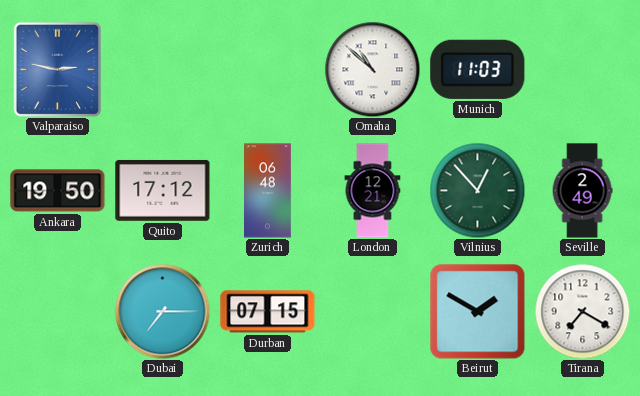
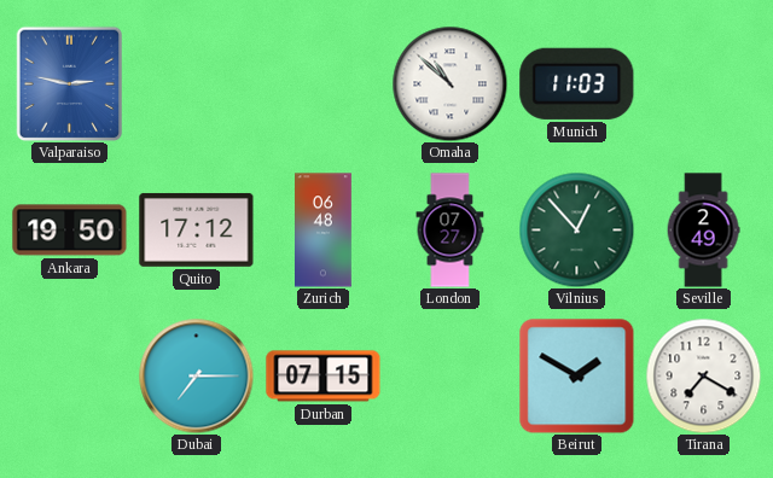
London: 12:21 -> 07:27 (451, 231)
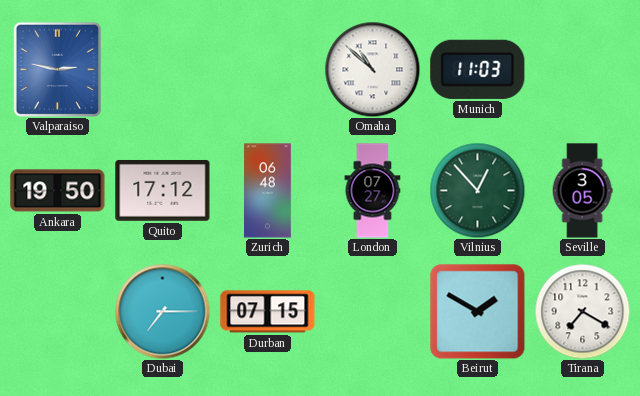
Seville: 2:49 -> 3:05 (582, 191)
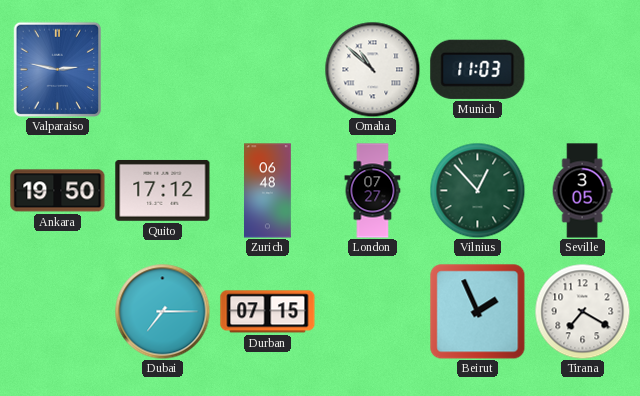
Beirut: 1:50 -> 1:56 (478, 312)
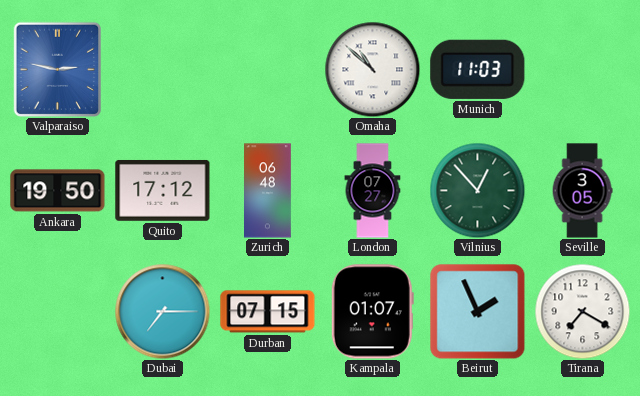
Kampala: none -> 01:07 (372, 312)
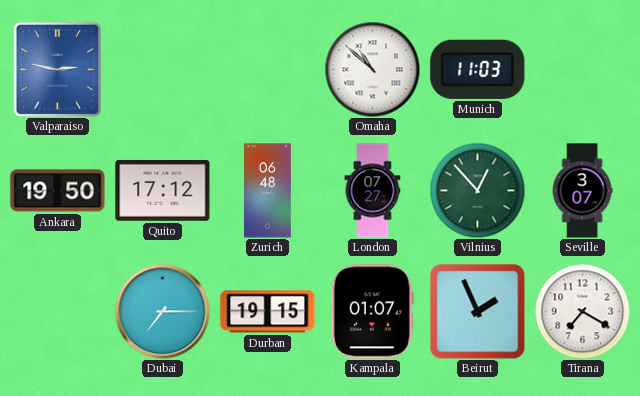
Seville: 3:05 -> 3:07 (582, 191)
Durban: 07:15 -> 19:15 (268, 312)
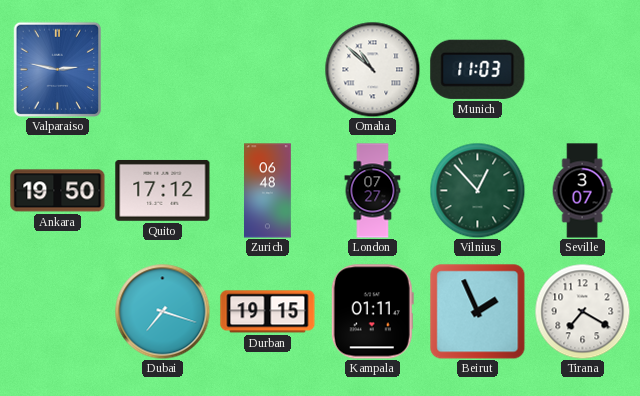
Dubai: 7:15 -> 7:18 (162, 311)
Kampala: 01:07 -> 01:11 (372, 312)
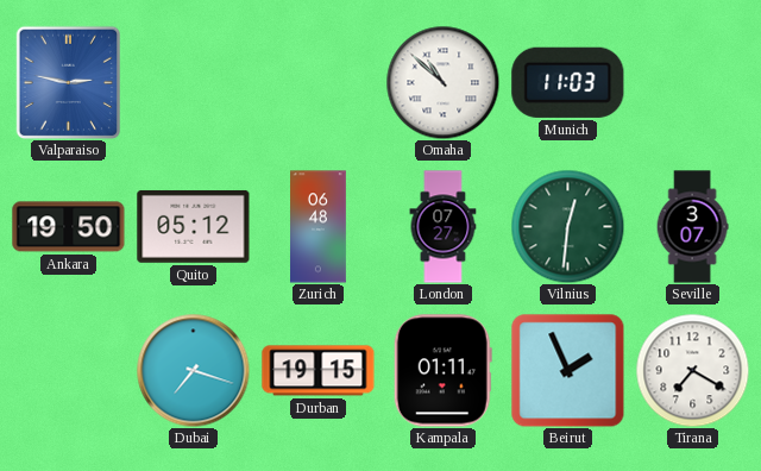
Quito: 17:12 -> 05:12 (194, 226)
Vilnius: 12:53 -> 12:31 (567, 226)
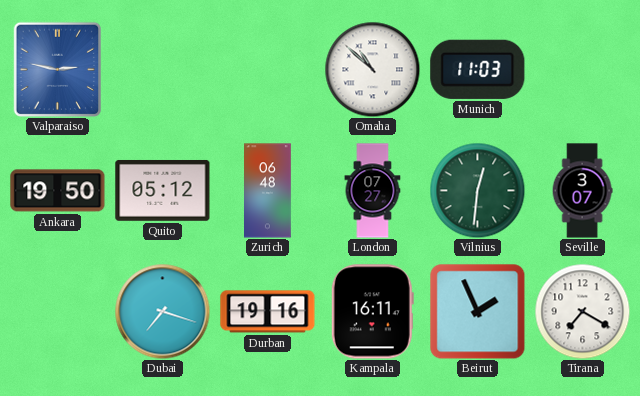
Durban: 19:15 -> 19:16 (268, 312)
Kampala: 01:11 -> 16:11 (372, 312)
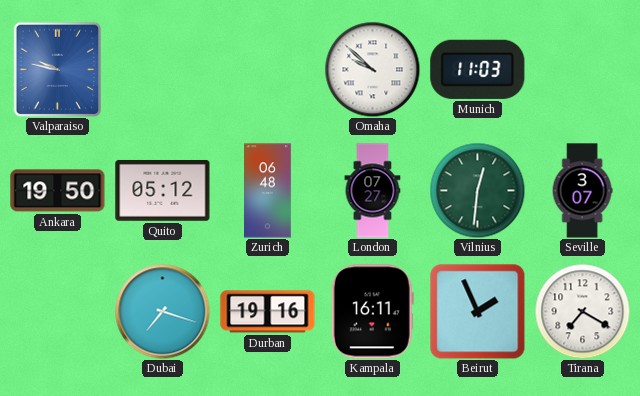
Valparaiso: 2:47 -> 9:47 (58, 69)
Omaha: 10:52 -> 9:52 (372, 69)
